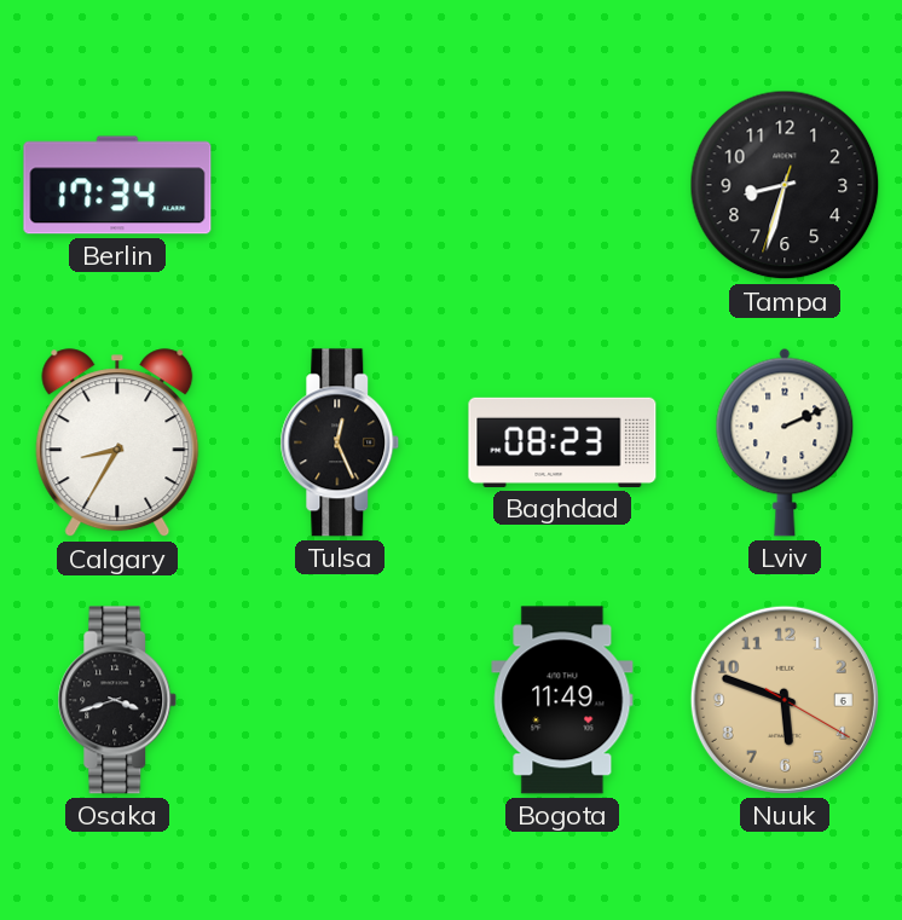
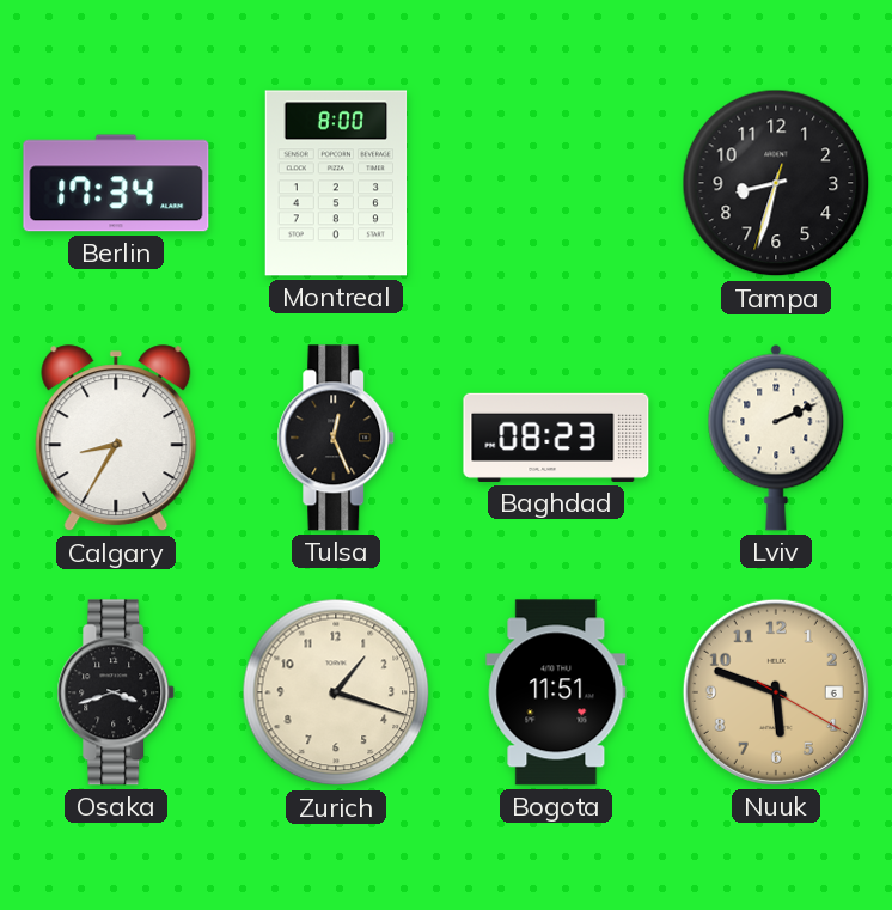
Montreal: none -> 8:00 (336, 183)
Zurich: none -> 1:18 (336, 692)
Bogota: 11:49 -> 11:51 (556, 692)
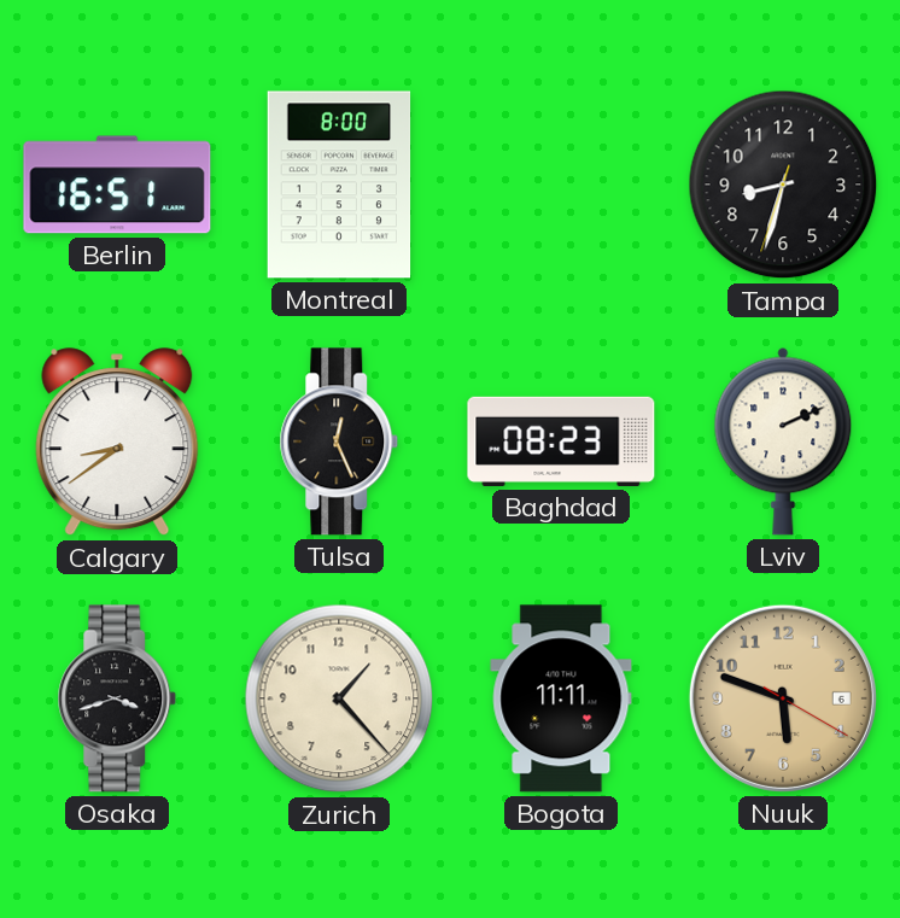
Berlin: 17:34 -> 16:51 (117, 185)
Calgary: 8:35 -> 8:39 (117, 443)
Zurich: 1:18 -> 1:23 (339, 698)
Bogota: 11:51 -> 11:11 (561, 698)
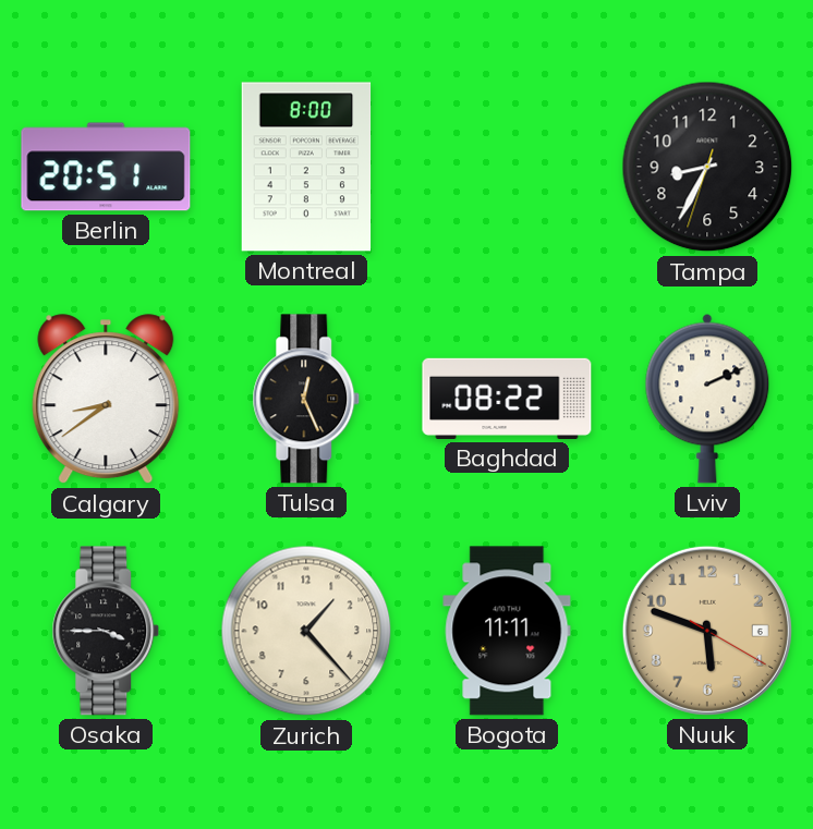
Berlin: 16:51 -> 20:51 (106, 167)
Tampa: 8:32 -> 8:34 (707, 167)
Baghdad: 08:23 -> 08:22 (507, 399)
Osaka: 3:42 -> 3:45 (106, 631)
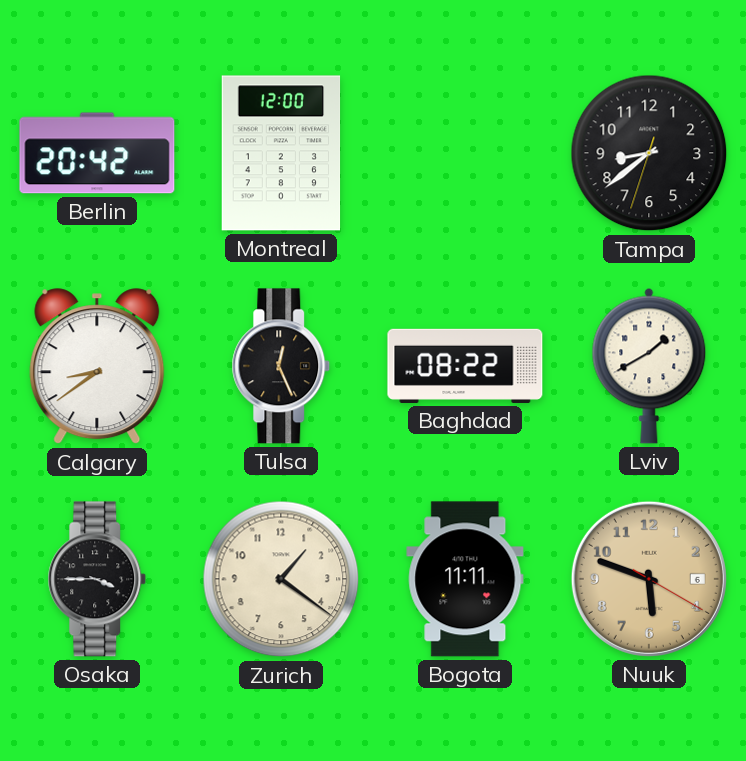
Berlin: 20:51 -> 20:42 (97, 153)
Montreal: 8:00 -> 12:00 (281, 153)
Tampa: 8:34 -> 8:38 (649, 153)
Lviv: 2:11 -> 1:40 (649, 366)
Zurich: 1:23 -> 1:21 (281, 579)
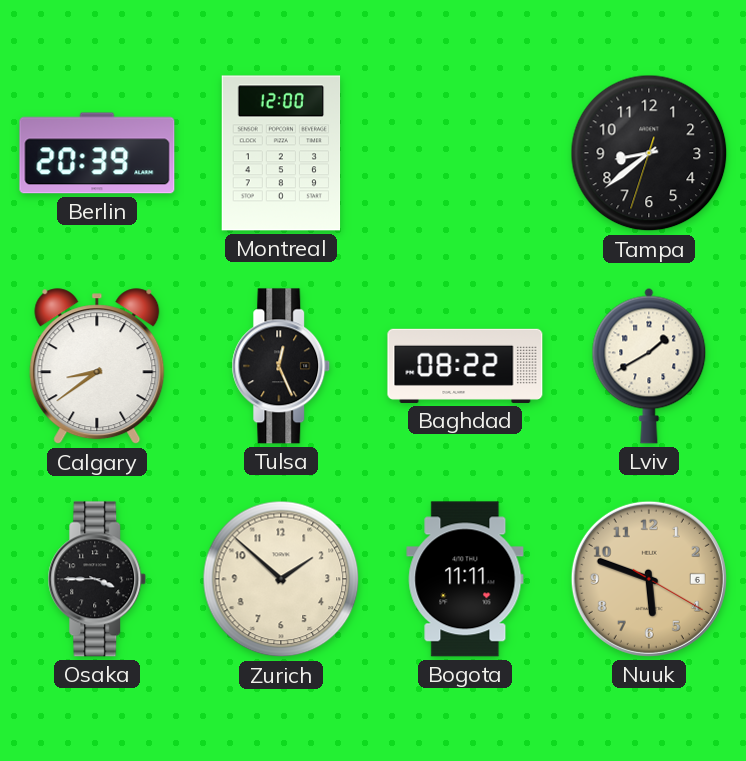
Berlin: 20:42 -> 20:39 (97, 153)
Zurich: 1:21 -> 1:52 (281, 579)
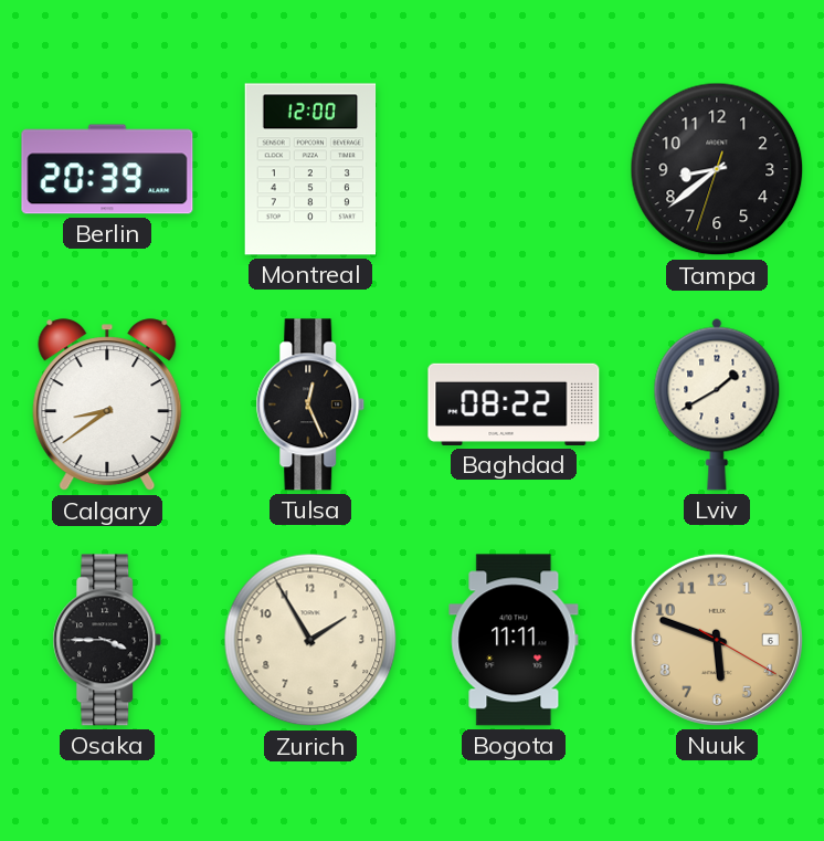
Zurich: 1:52 -> 1:55 (310, 640)
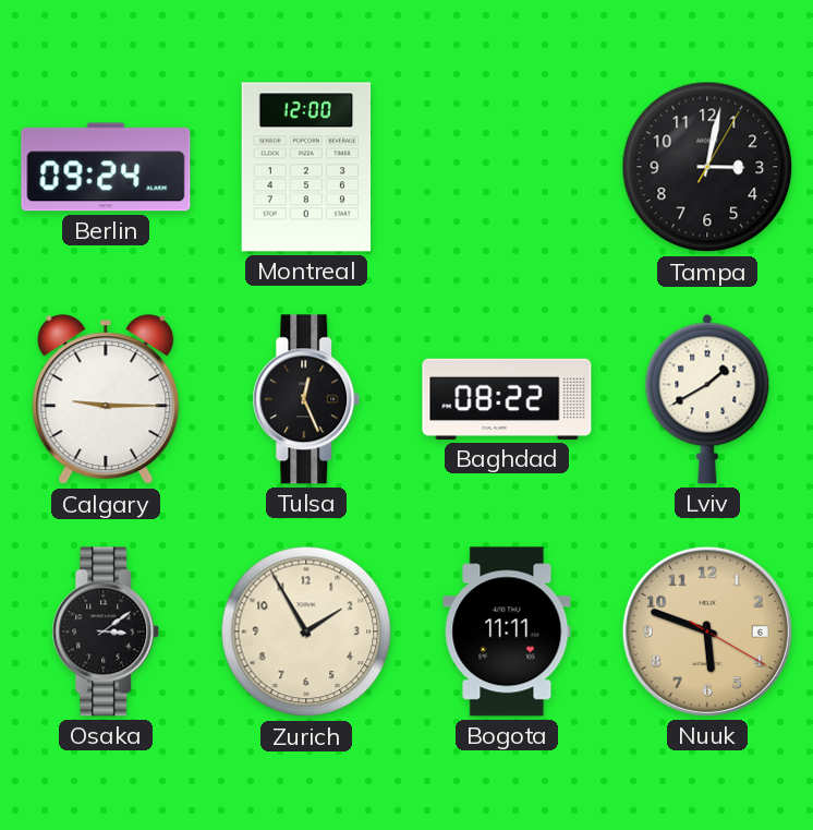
Berlin: 20:39 -> 09:24 (106, 167)
Tampa: 8:38 -> 3:02 (707, 167)
Calgary: 8:39 -> 9:15 (106, 400)
Osaka: 3:45 -> 3:09 (106, 631)
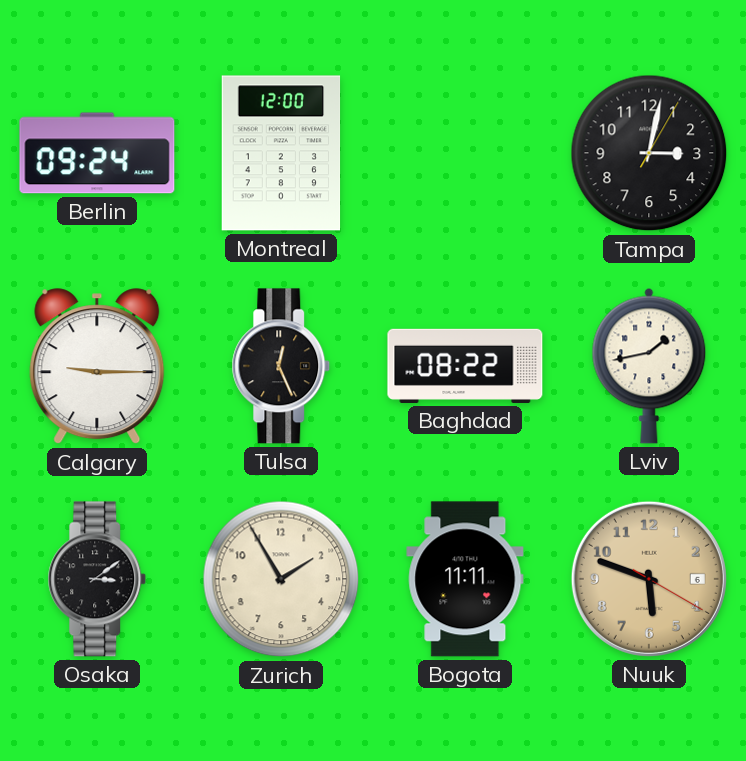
Lviv: 1:40 -> 1:43 (649, 366)
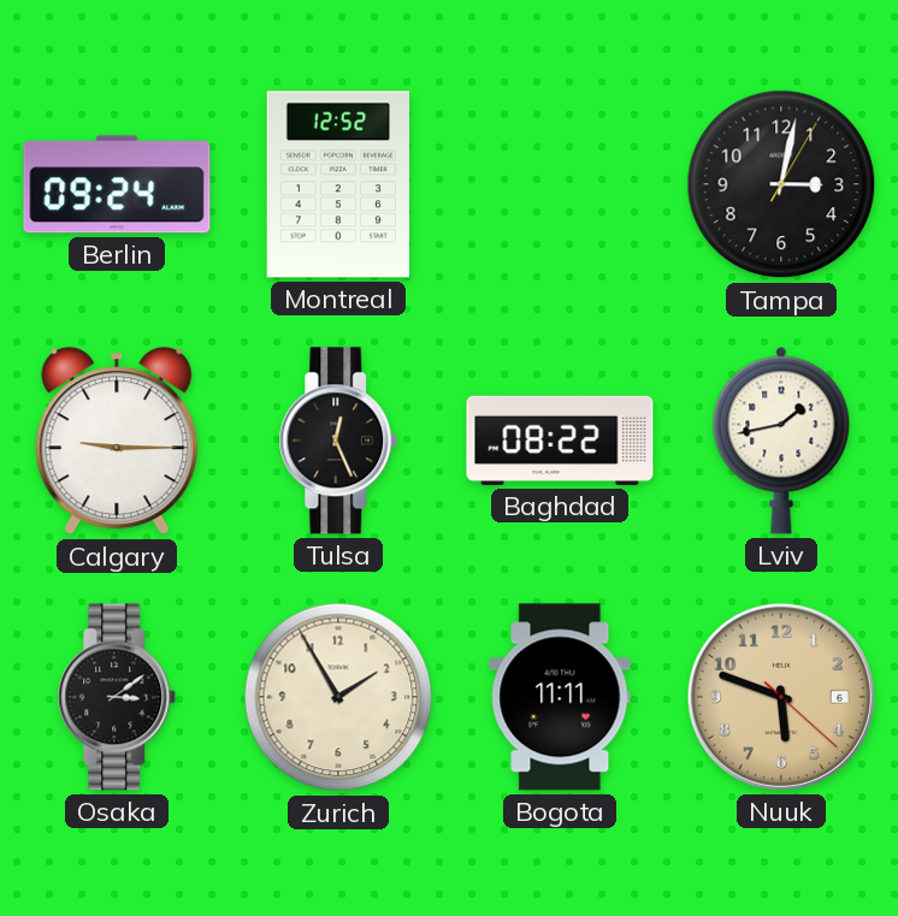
Montreal: 12:00 -> 12:52 (338, 184)
Nuuk: 5:48:20 -> 5:48:22 (781, 697)
